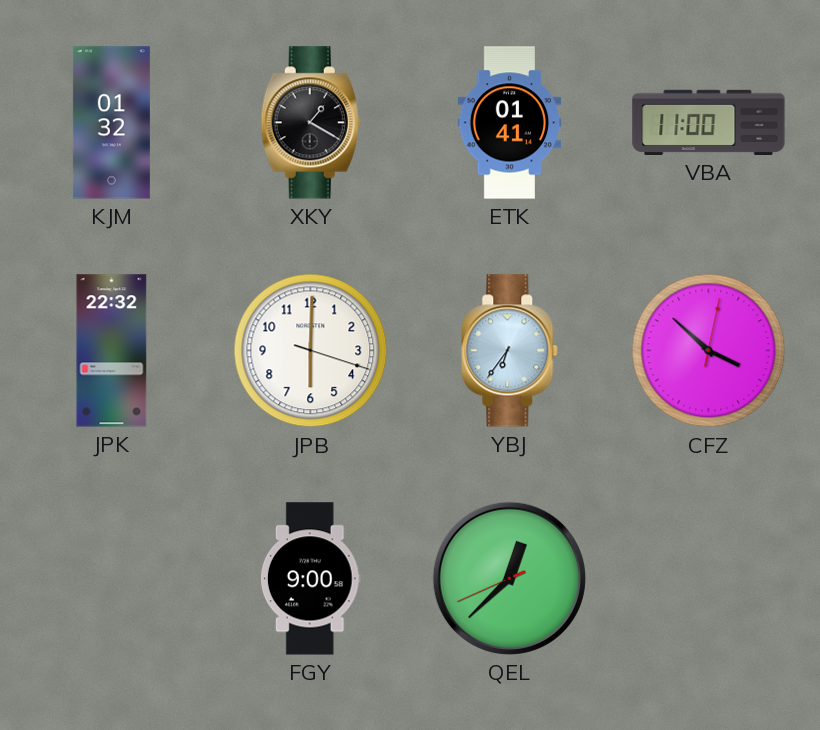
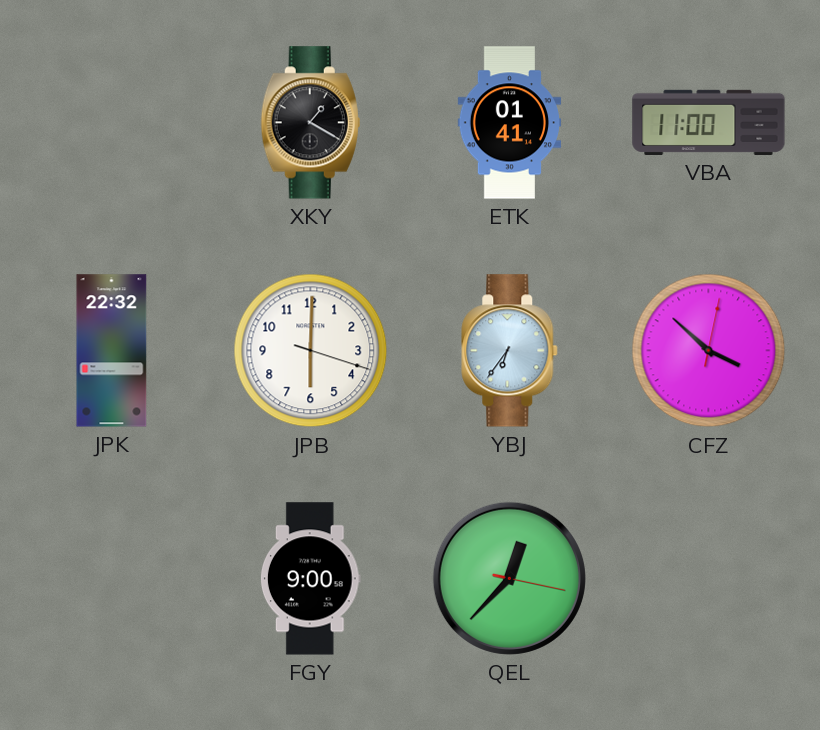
KJM: 01:32 -> none (111, 123)
QEL: 12:37:41 -> 12:37:17 (509, 578)
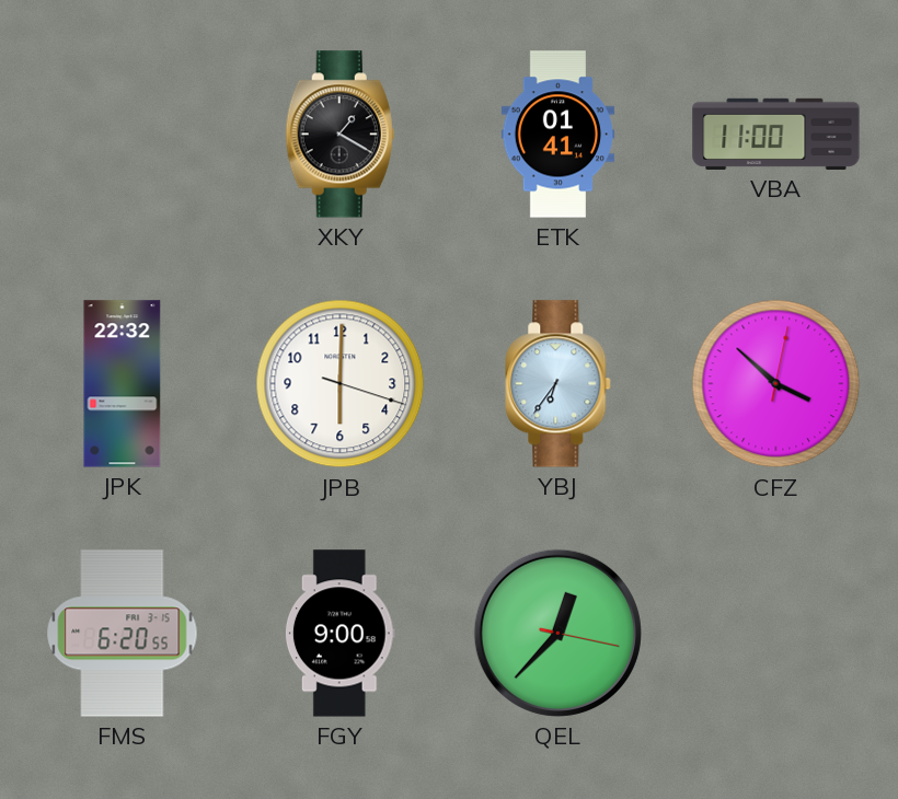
FMS: none -> 6:20 (123, 634)
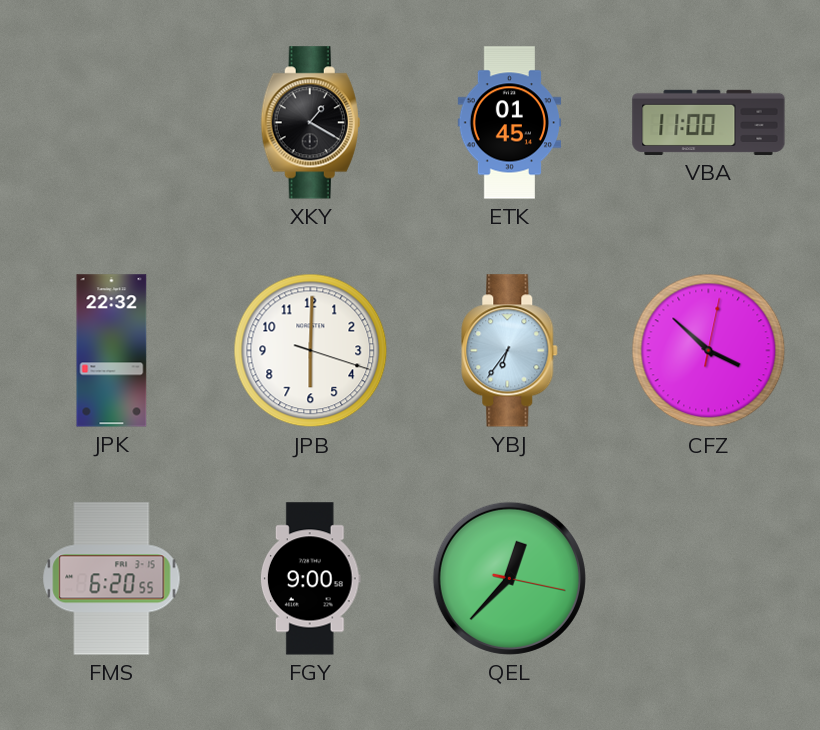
ETK: 01:41 -> 01:45 (510, 123)
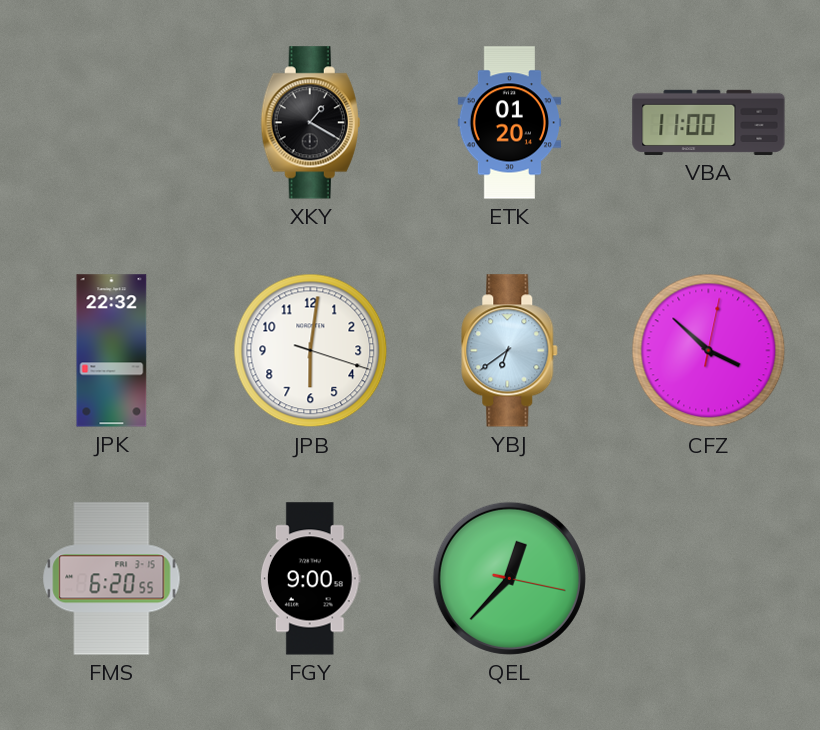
ETK: 01:45 -> 01:20 (510, 123)
JPB: 6:00 -> 6:01 (311, 351)
YBJ: 6:36 -> 6:39 (510, 351)
